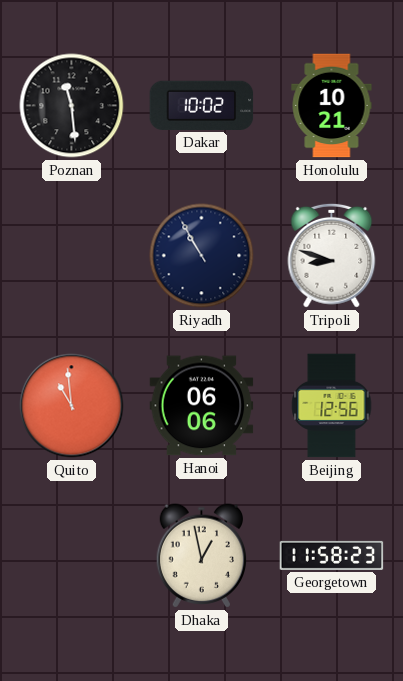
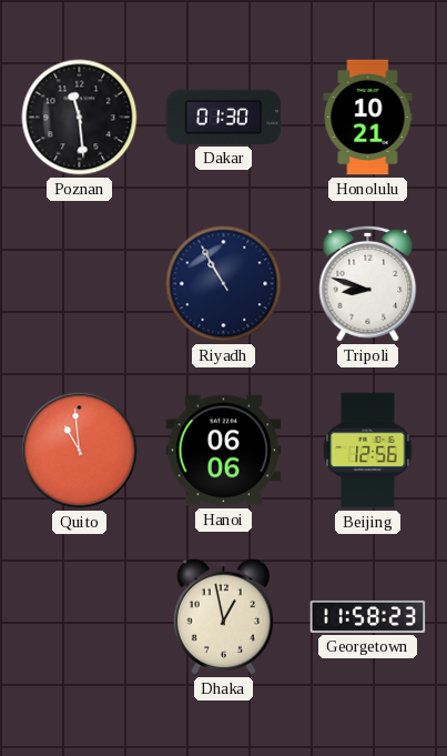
Dakar: 10:02 -> 01:30 (224, 117)
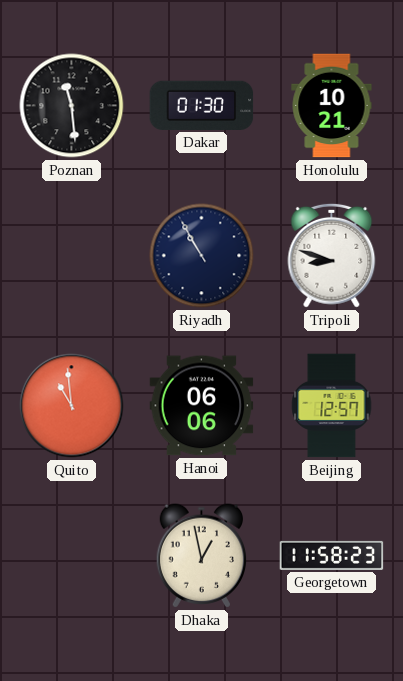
Beijing: 12:56 -> 12:57 (332, 406)
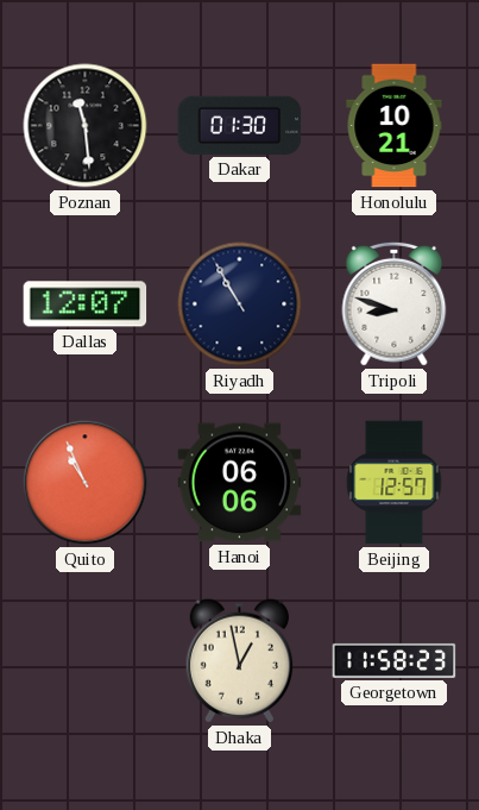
Dallas: none -> 12:07 (86, 304)
Quito: 10:59 -> 10:56 (86, 483)
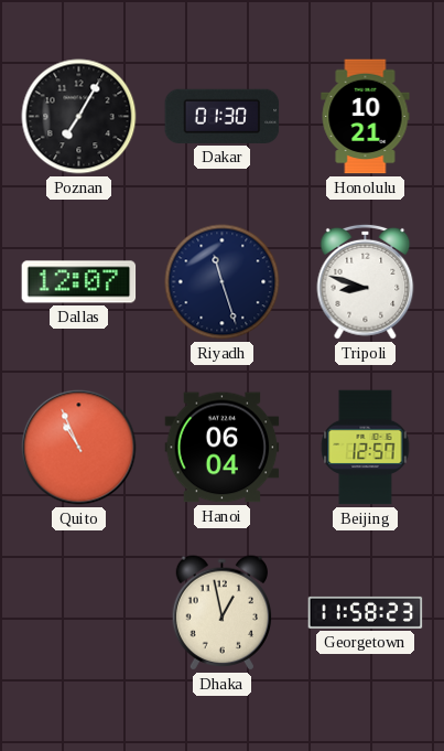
Poznan: 11:29 -> 7:05 (79, 117)
Riyadh: 10:55 -> 11:27 (223, 282)
Hanoi: 06:06 -> 06:04 (223, 448)
